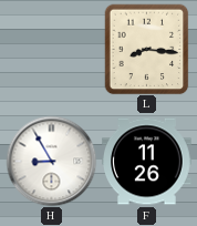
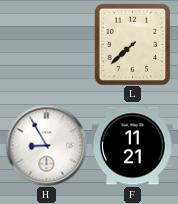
L: 8:16 -> 7:38 (133, 44)
F: 11:26 -> 11:21 (133, 146)
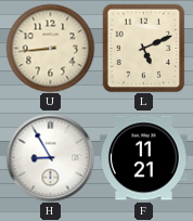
U: none -> 8:44 (50, 48)
L: 7:38 -> 5:11 (144, 48)
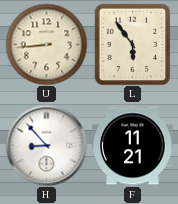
L: 5:11 -> 5:54 (133, 44)
H: 8:55 -> 8:53 (46, 145)
